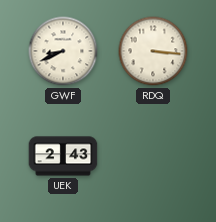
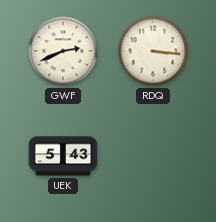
GWF: 8:41 -> 2:41 (63, 51)
UEK: 2:43 -> 5:43 (63, 156)
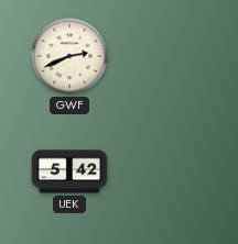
RDQ: 3:16 -> none (153, 51)
UEK: 5:43 -> 5:42 (69, 171)
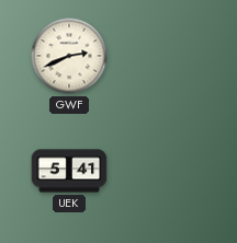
UEK: 5:42 -> 5:41 (69, 171)
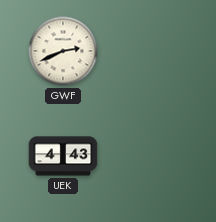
UEK: 5:41 -> 4:43 (63, 156)
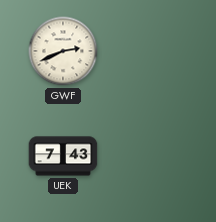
UEK: 4:43 -> 7:43 (63, 156)
